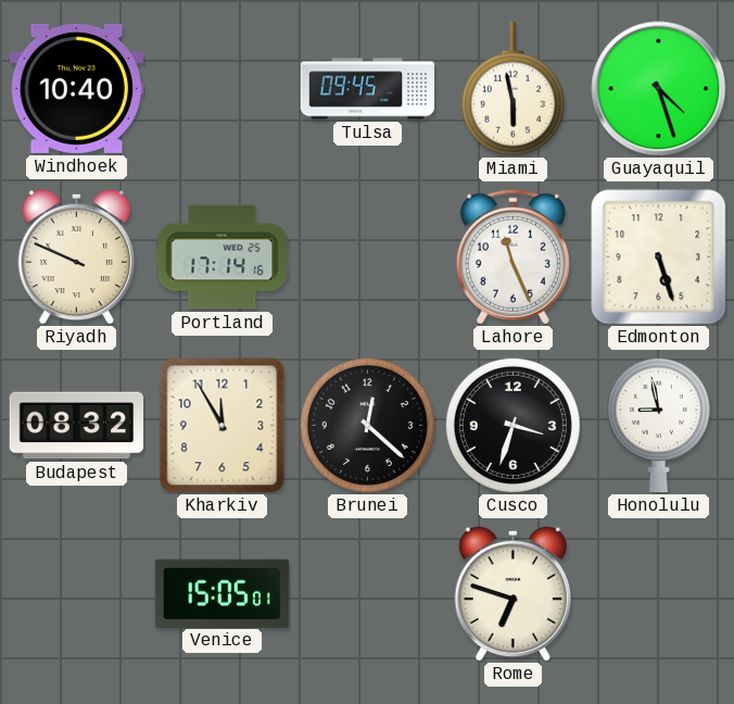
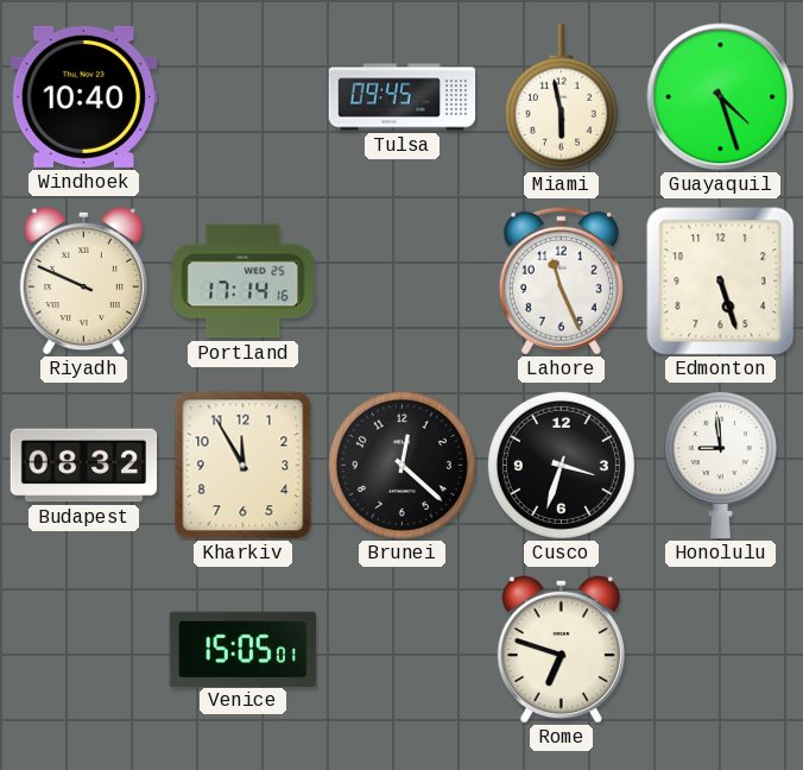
Honolulu: 8:58 -> 8:59 (720, 466)
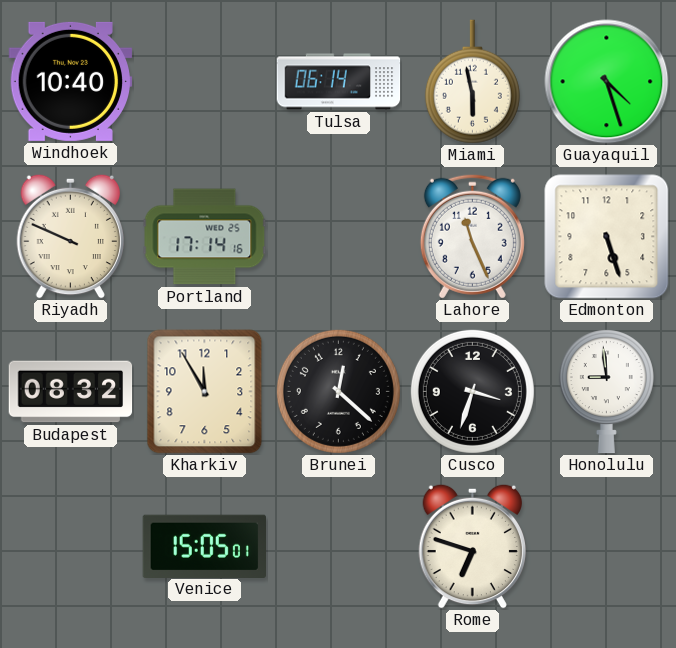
Tulsa: 09:45 -> 06:14 (339, 82)
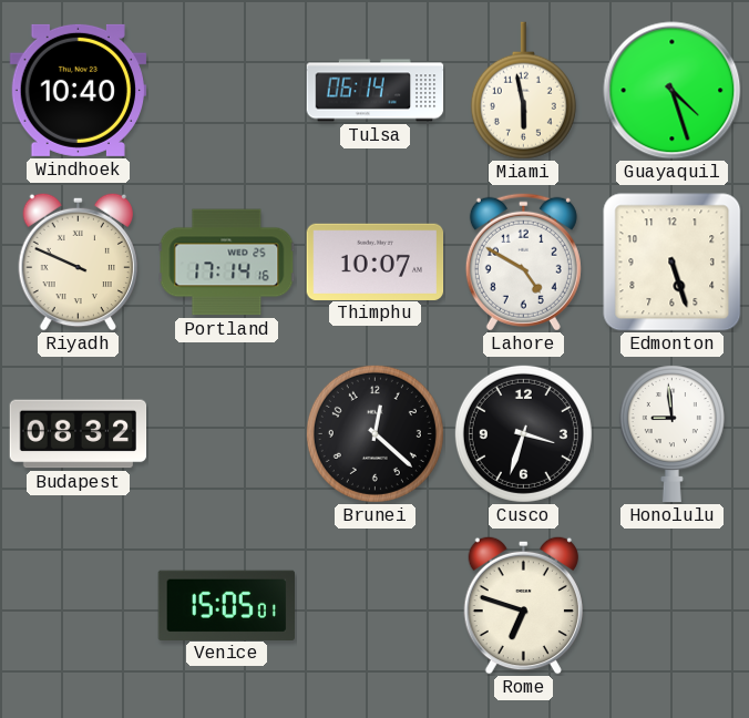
Thimphu: none -> 10:07 (376, 261)
Lahore: 11:26 -> 4:50 (523, 261)
Kharkiv: 11:55 -> none (205, 392)
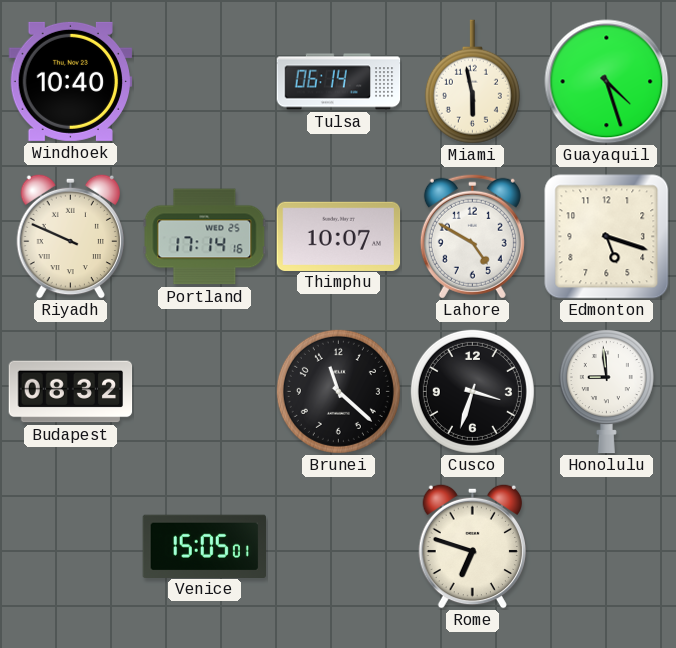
Edmonton: 5:27 -> 5:18 (607, 237)
Brunei: 12:22 -> 11:22 (338, 391)
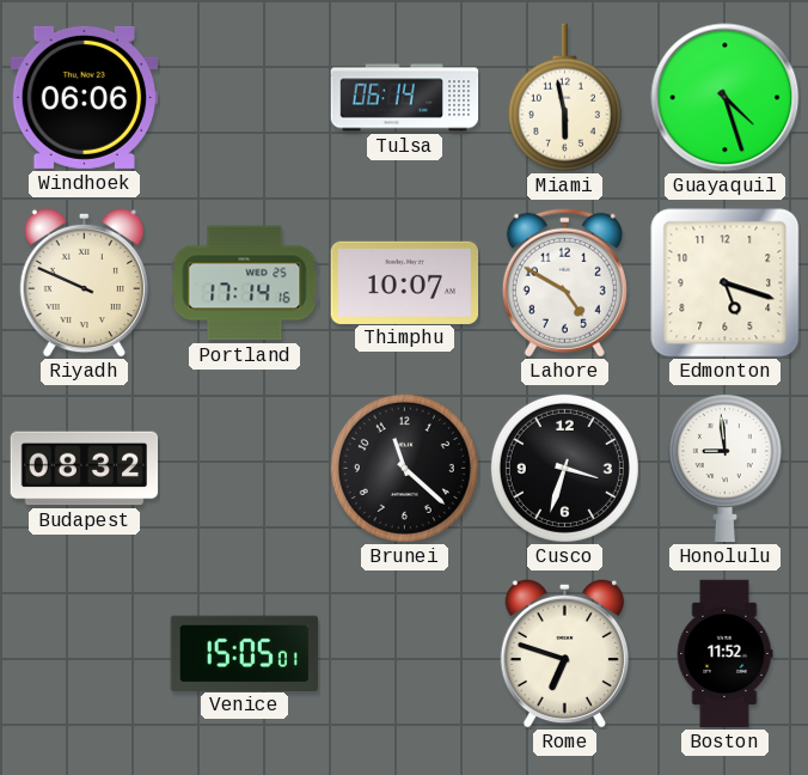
Windhoek: 10:40 -> 06:06 (85, 97)
Boston: none -> 11:52 (724, 654)
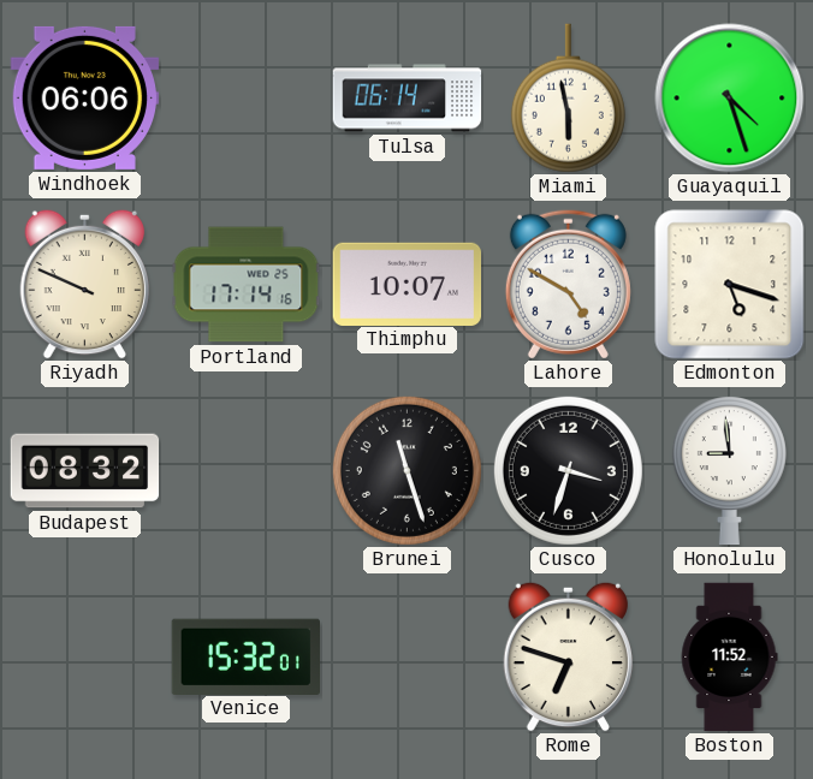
Brunei: 11:22 -> 11:27 (406, 470)
Venice: 15:05 -> 15:32 (245, 656)
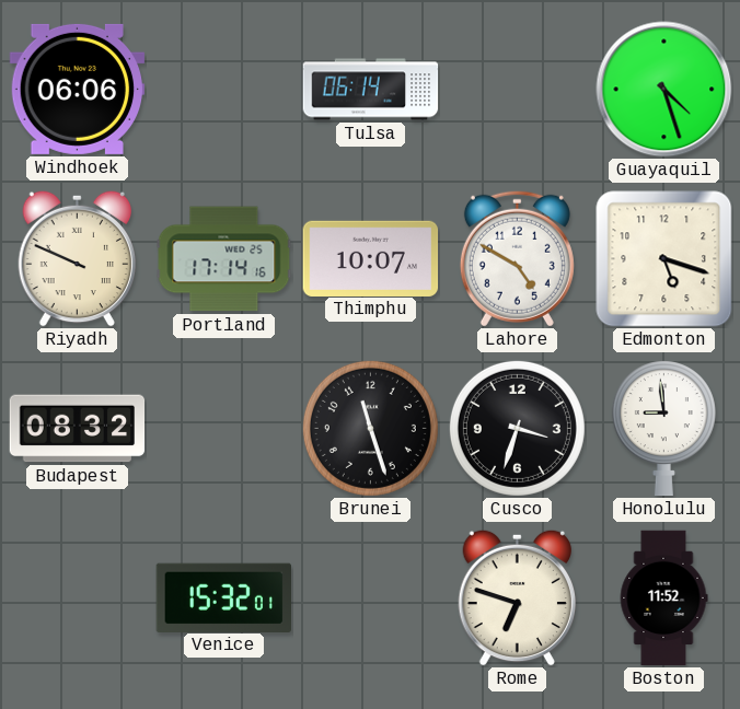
Miami: 5:58 -> none (568, 99)
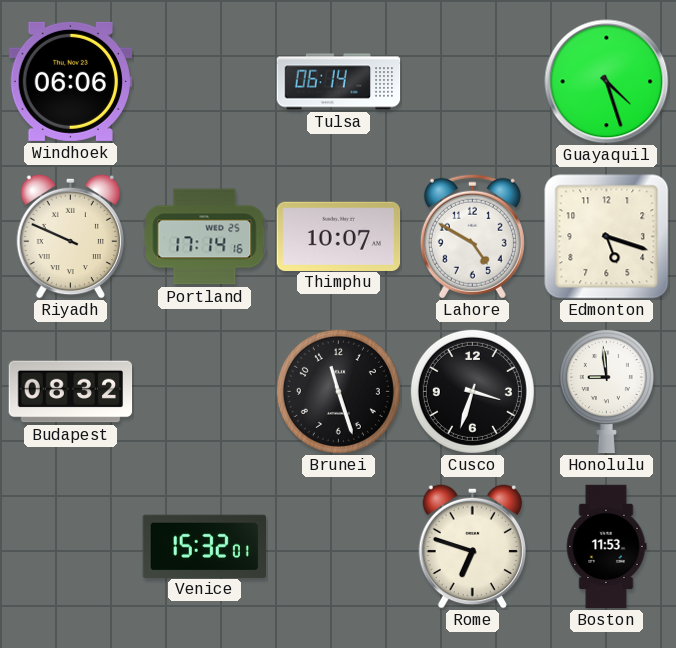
Boston: 11:52 -> 11:53 (606, 547)
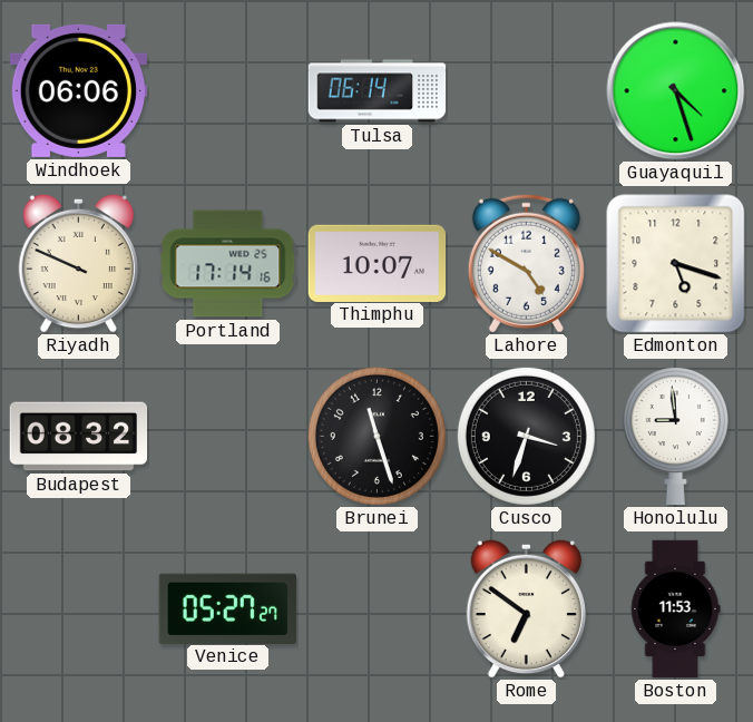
Venice: 15:32 -> 05:27 (227, 608)
Rome: 6:48 -> 6:51 (526, 608)
